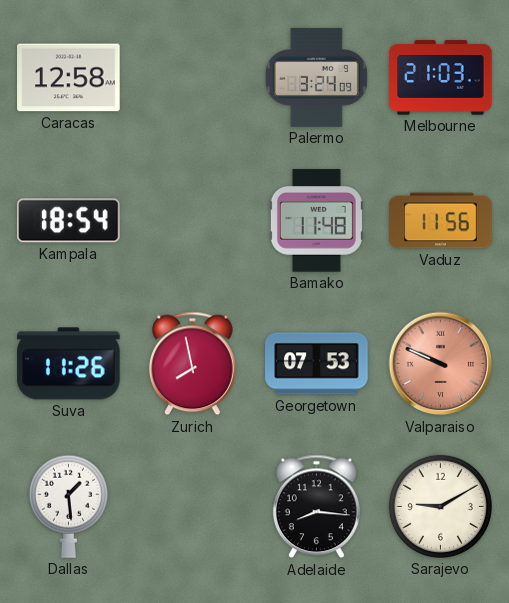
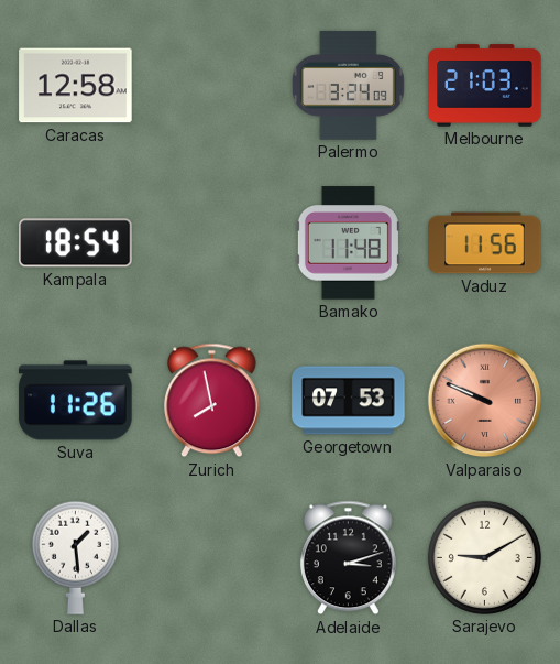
Adelaide: 8:16 -> 3:12 (348, 558)
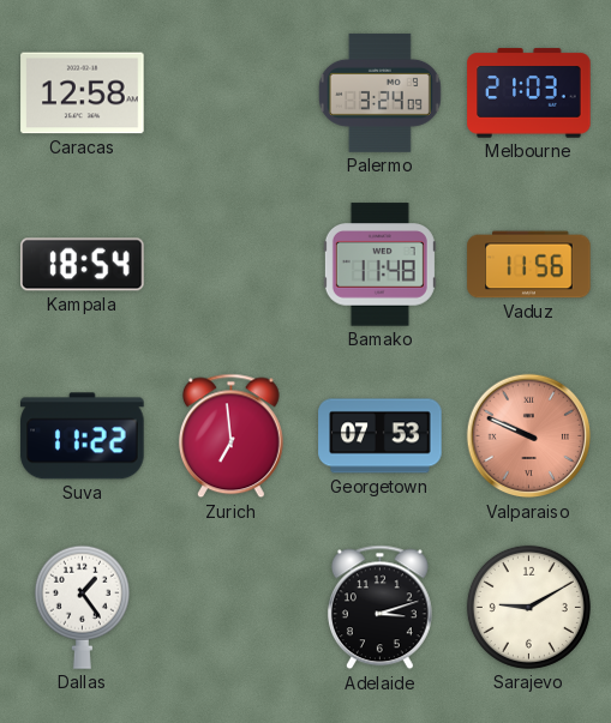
Suva: 11:26 -> 11:22 (83, 436)
Zurich: 7:58 -> 6:59 (230, 436)
Dallas: 1:29 -> 1:24 (82, 607)
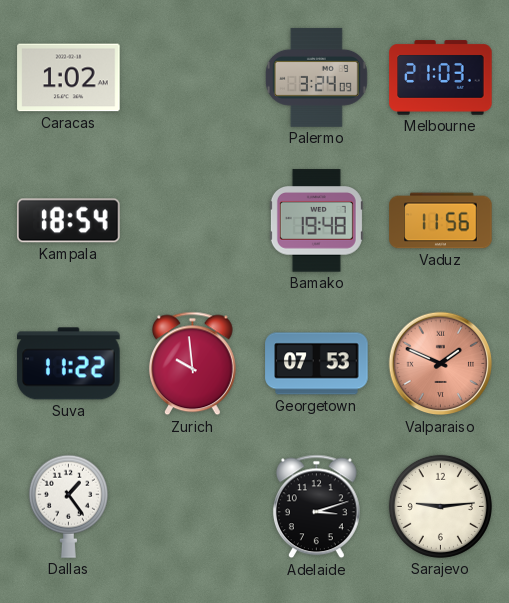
Caracas: 12:58 -> 1:02 (69, 78)
Bamako: 11:48 -> 19:48 (316, 221)
Zurich: 6:59 -> 9:59 (192, 364)
Valparaiso: 9:49 -> 1:49 (441, 364)
Sarajevo: 9:10 -> 9:14 (440, 506)
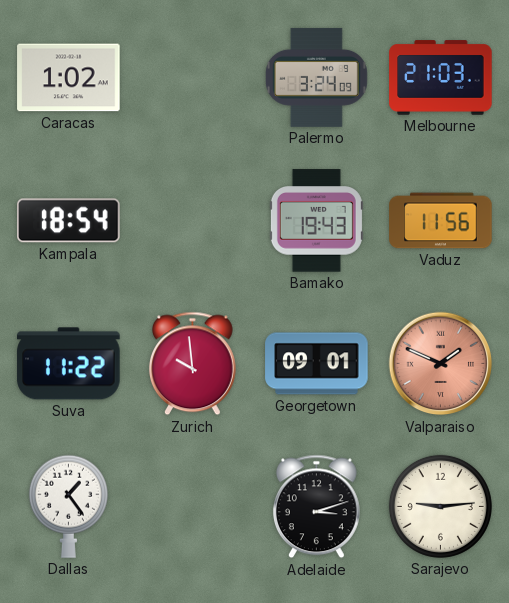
Bamako: 19:48 -> 19:43 (316, 221)
Georgetown: 07:53 -> 09:01 (317, 364)
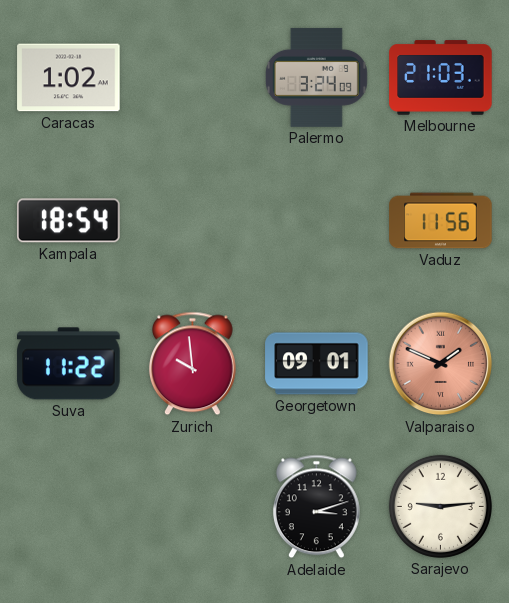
Bamako: 19:43 -> none (316, 221)
Dallas: 1:24 -> none (68, 506)
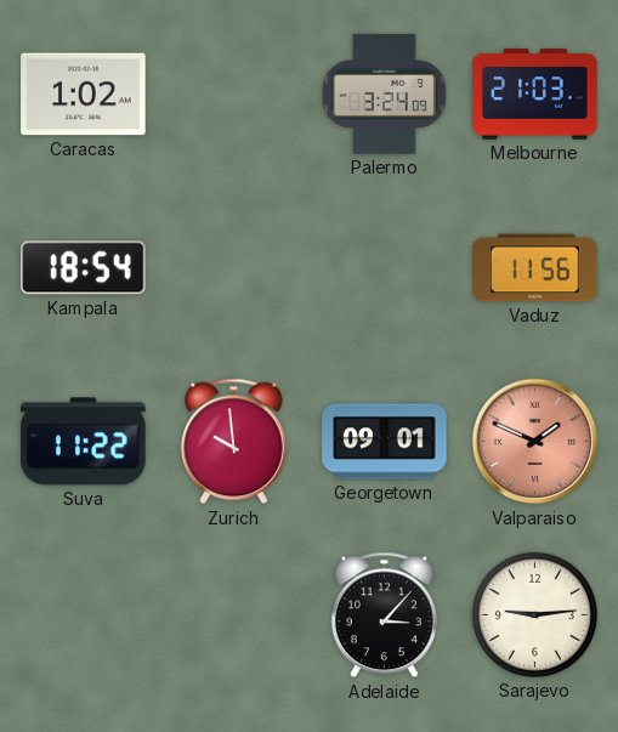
Adelaide: 3:12 -> 3:07 (384, 615)
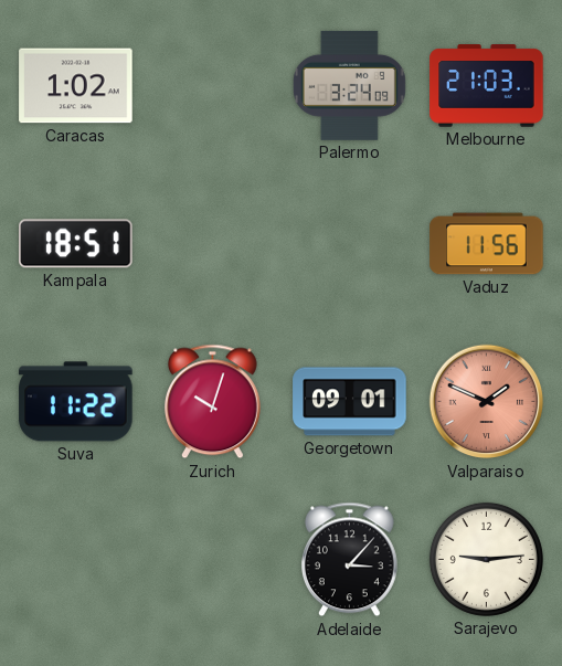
Kampala: 18:54 -> 18:51 (76, 244)
Zurich: 9:59 -> 10:03 (212, 402)
